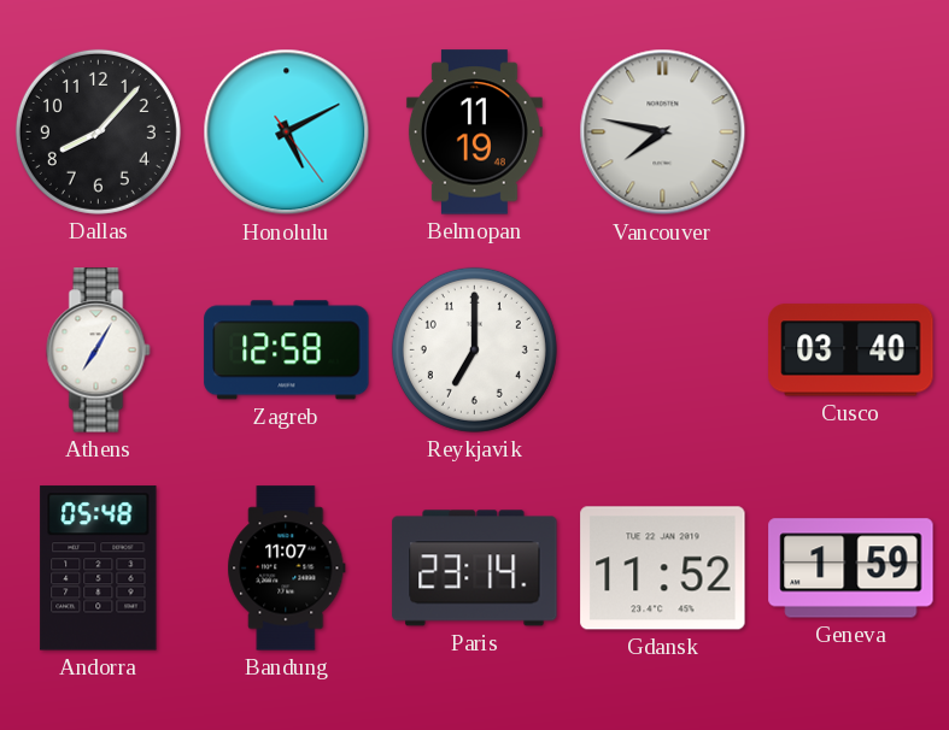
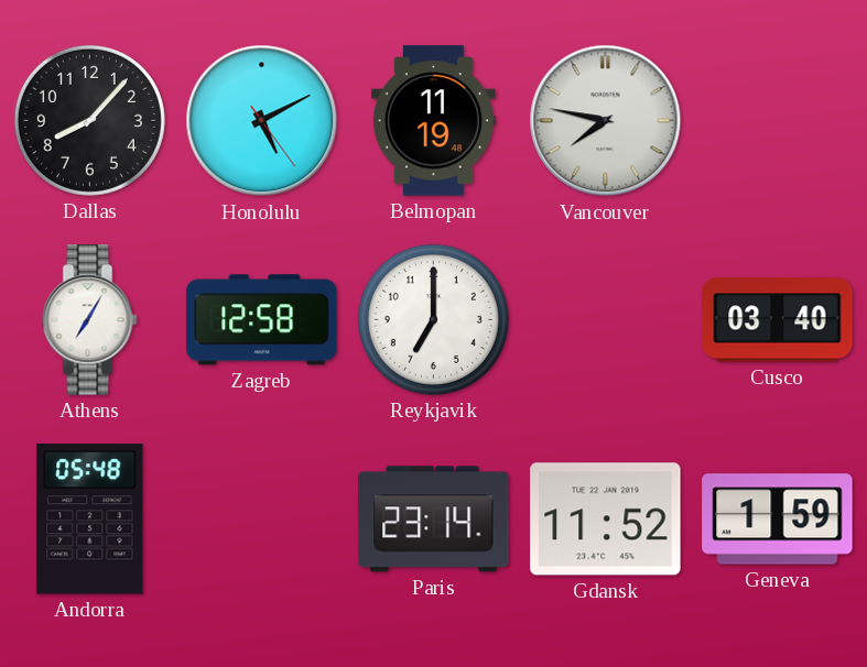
Bandung: 11:07 -> none (287, 569)
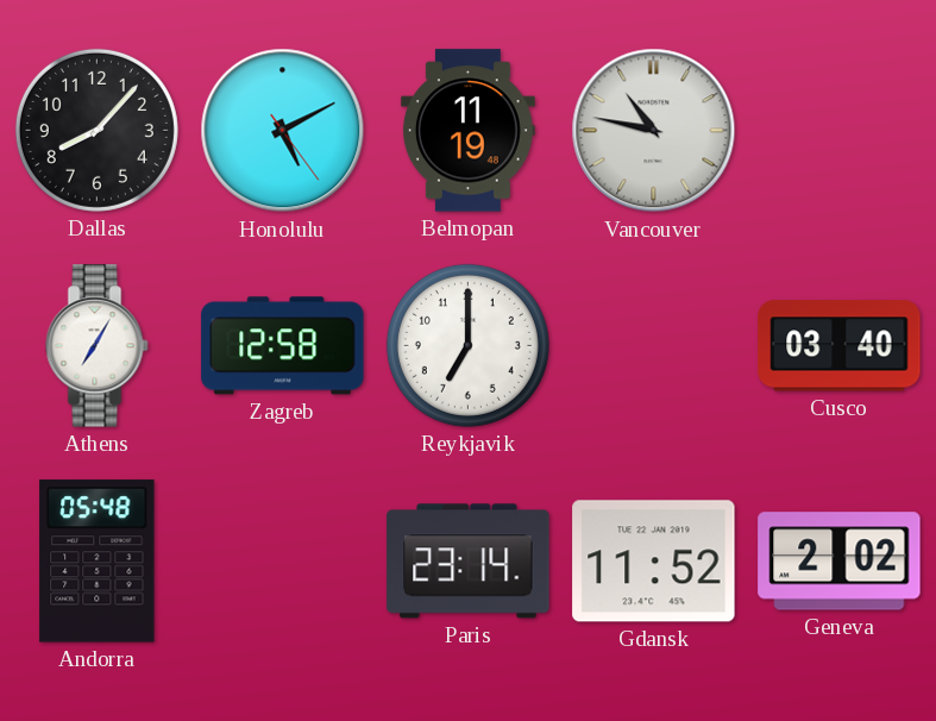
Vancouver: 7:47 -> 10:47 (654, 131)
Geneva: 1:59 -> 2:02 (840, 562)
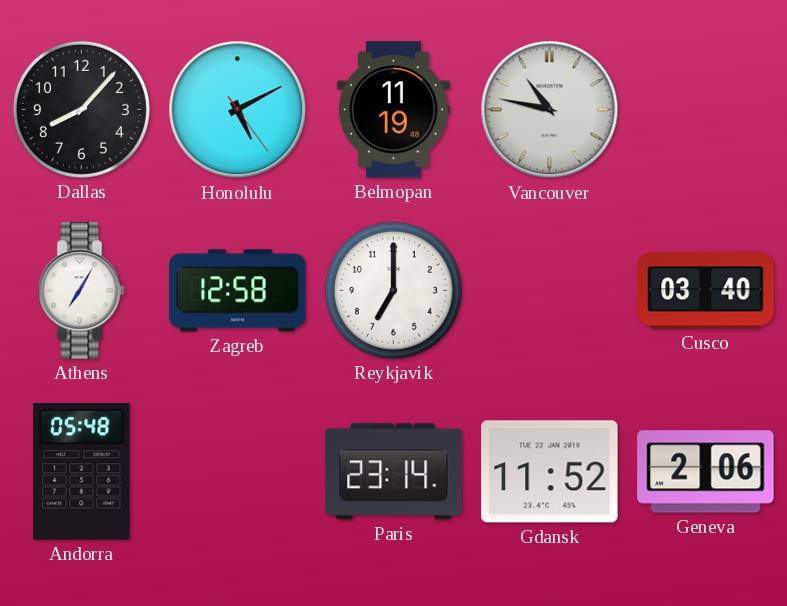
Geneva: 2:02 -> 2:06 (706, 472)
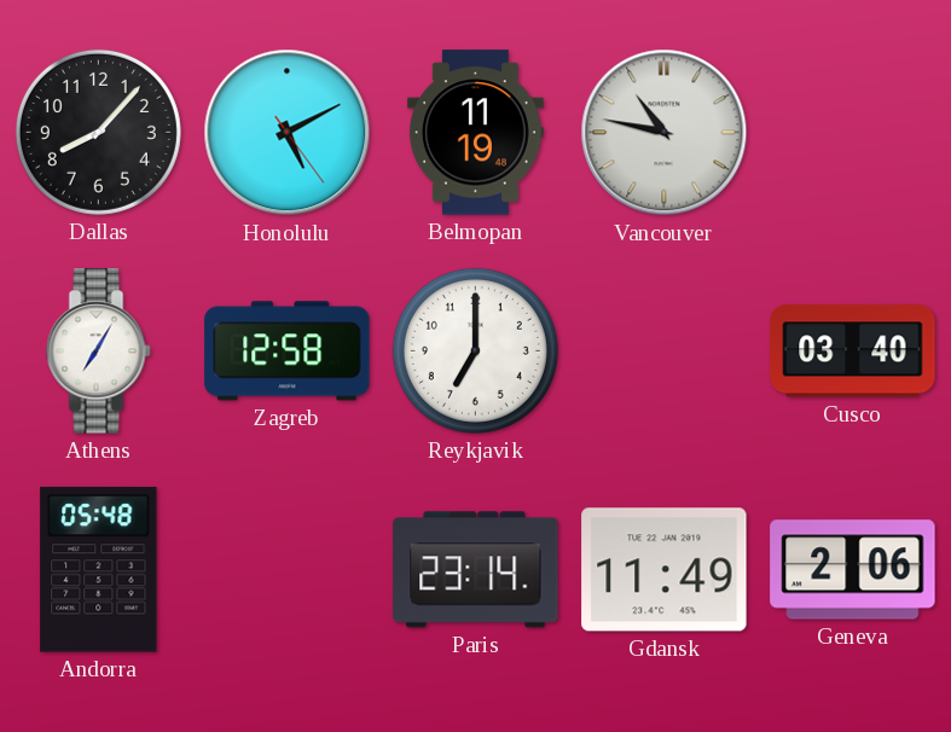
Gdansk: 11:52 -> 11:49 (665, 570)
